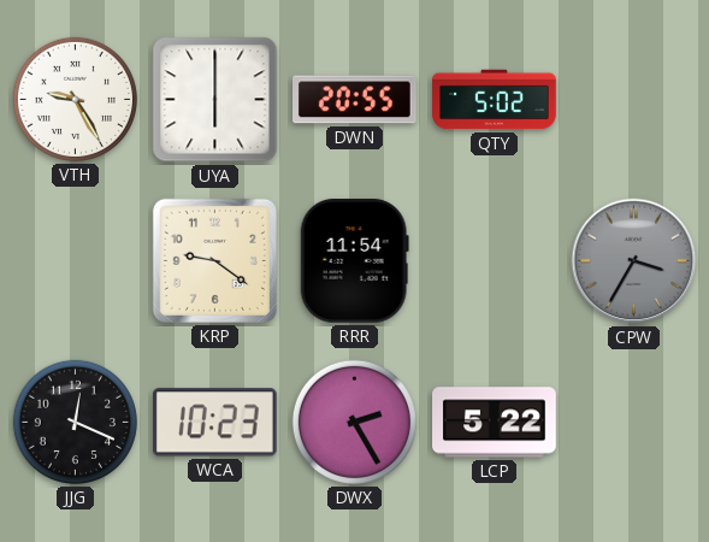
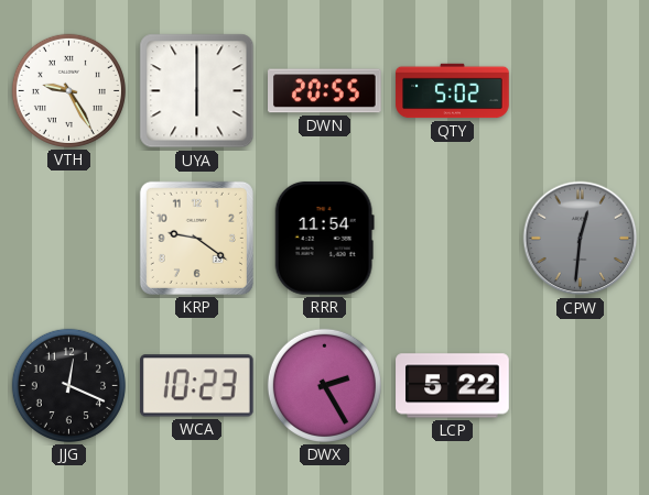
CPW: 3:35 -> 12:31 (581, 239)
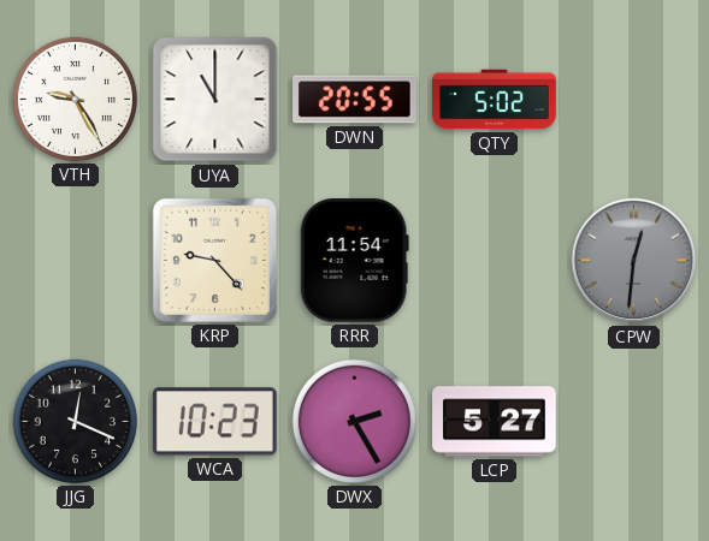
UYA: 6:00 -> 11:00 (215, 100)
KRP: 9:21 -> 9:23 (214, 260)
LCP: 5:22 -> 5:27 (495, 422)
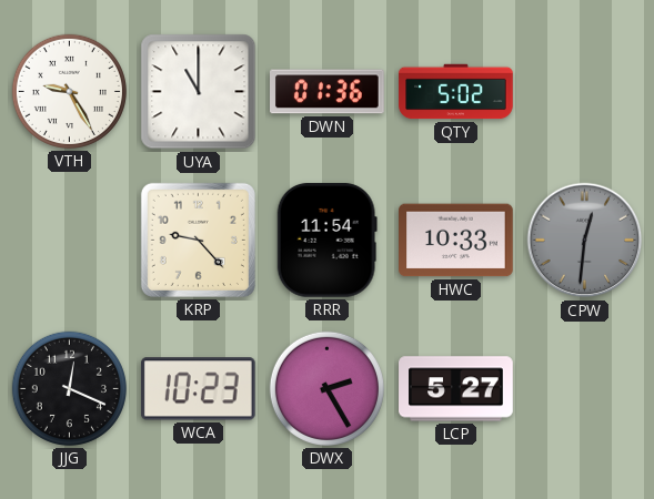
DWN: 20:55 -> 01:36 (328, 92)
HWC: none -> 10:33 (456, 241)
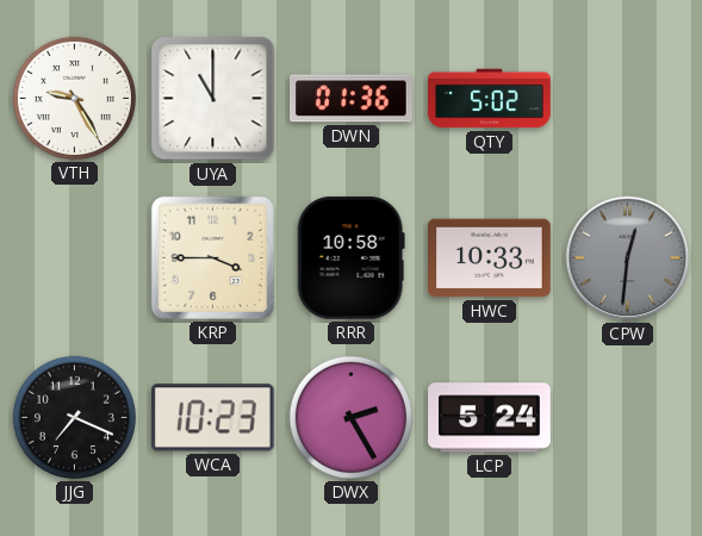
KRP: 9:23 -> 3:45 (212, 257)
RRR: 11:54 -> 10:58 (350, 258)
JJG: 12:19 -> 7:19 (74, 417)
LCP: 5:27 -> 5:24 (490, 418)
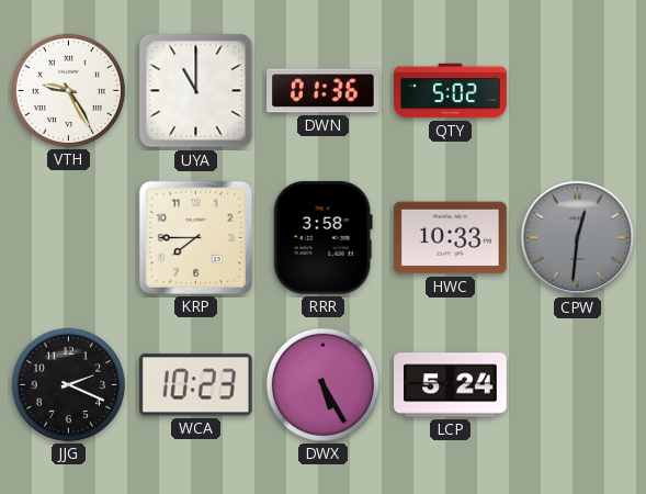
KRP: 3:45 -> 7:45 (195, 237)
RRR: 10:58 -> 3:58 (322, 238)
JJG: 7:19 -> 2:19 (68, 384)
DWX: 2:25 -> 5:25 (322, 384)
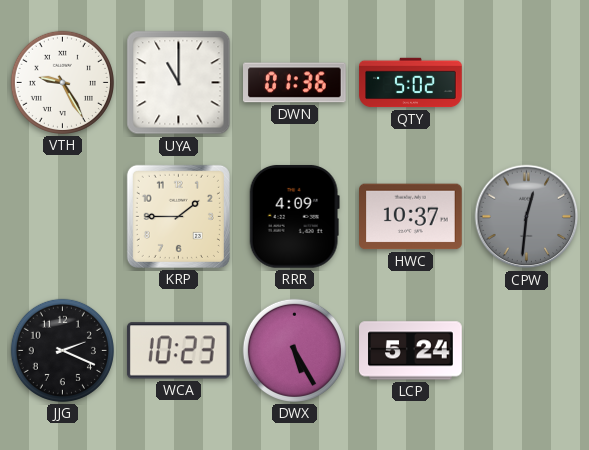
KRP: 7:45 -> 1:45 (178, 216)
RRR: 3:58 -> 4:09 (294, 217)
HWC: 10:33 -> 10:37 (411, 217)
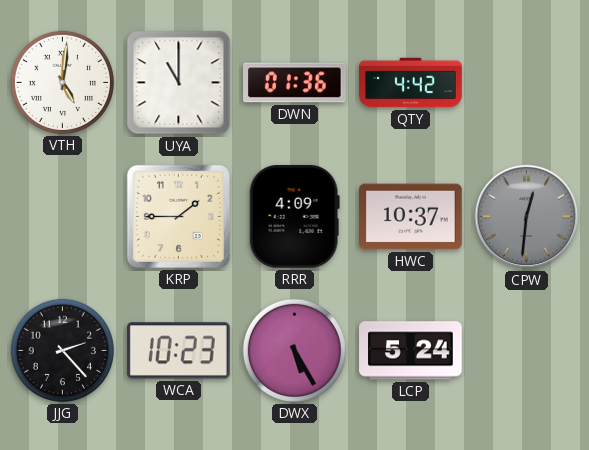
VTH: 9:25 -> 5:01 (62, 82)
QTY: 5:02 -> 4:42 (411, 83)
JJG: 2:19 -> 2:23 (62, 350)
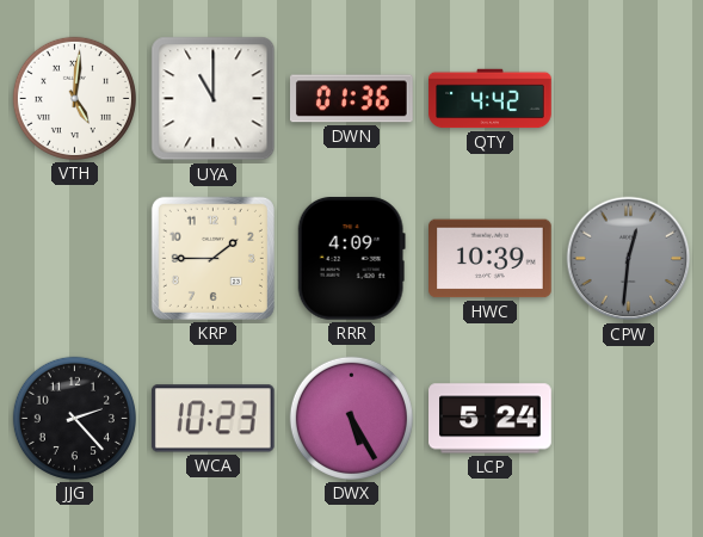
HWC: 10:37 -> 10:39 (491, 259)
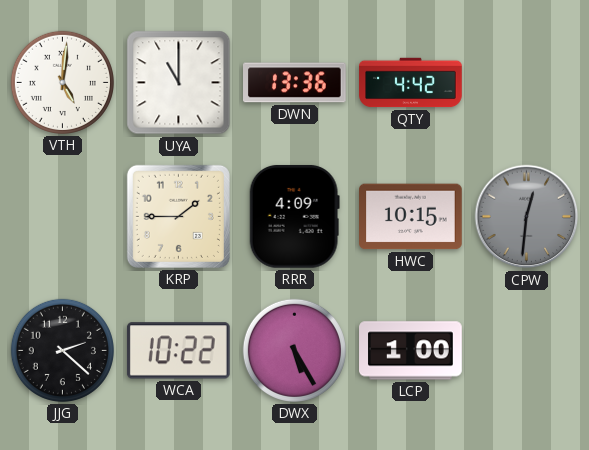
DWN: 01:36 -> 13:36 (295, 83)
HWC: 10:39 -> 10:15 (411, 217)
JJG: 2:23 -> 2:22 (62, 350)
WCA: 10:23 -> 10:22 (178, 351)
LCP: 5:24 -> 1:00 (411, 351)
